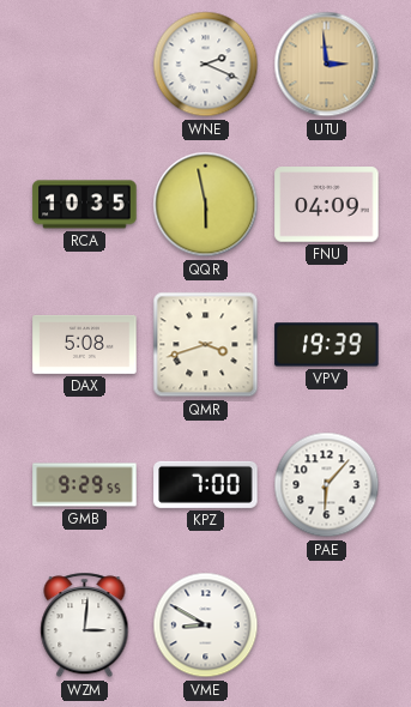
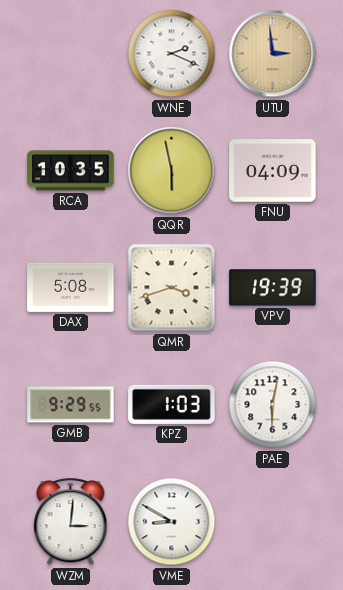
KPZ: 7:00 -> 1:03 (172, 404)
PAE: 6:07 -> 6:02 (273, 405)
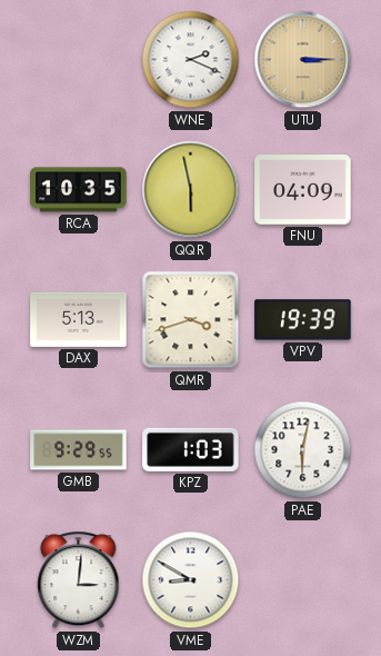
UTU: 2:59 -> 3:15 (303, 60)
DAX: 5:08 -> 5:13 (79, 319)
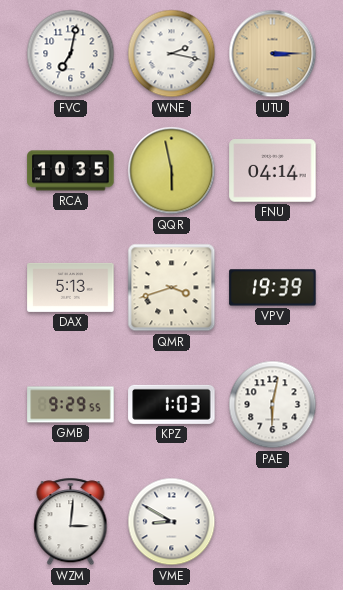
FVC: none -> 7:02 (71, 54)
WNE: 2:19 -> 2:17 (172, 54)
FNU: 04:09 -> 04:14 (273, 171)
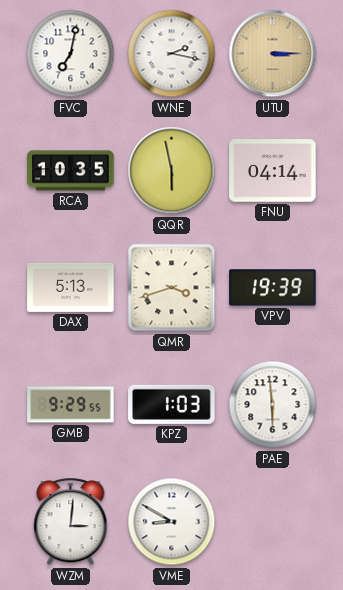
PAE: 6:02 -> 5:59 (273, 405)
